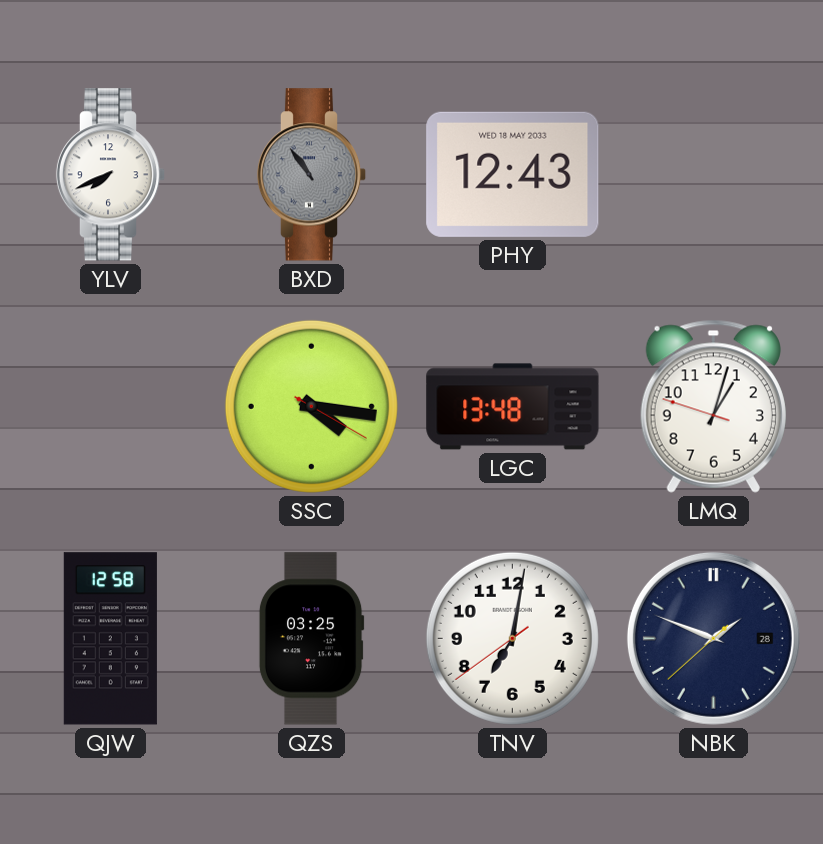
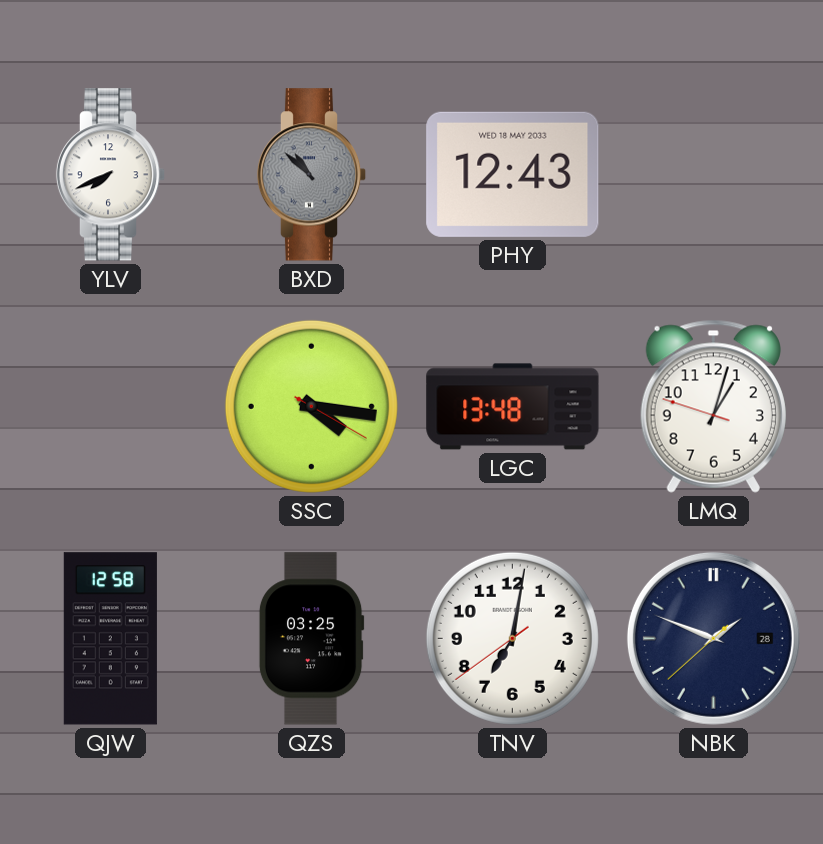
BXD: 10:54 -> 10:52 (312, 175)
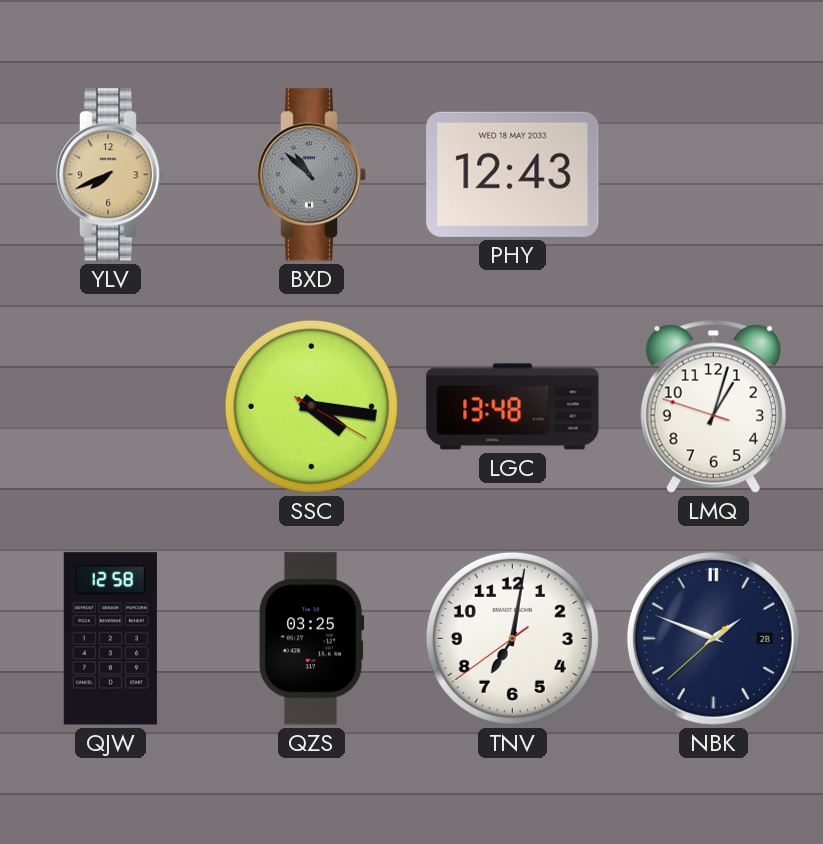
YLV dial: white -> champagne (111, 175)
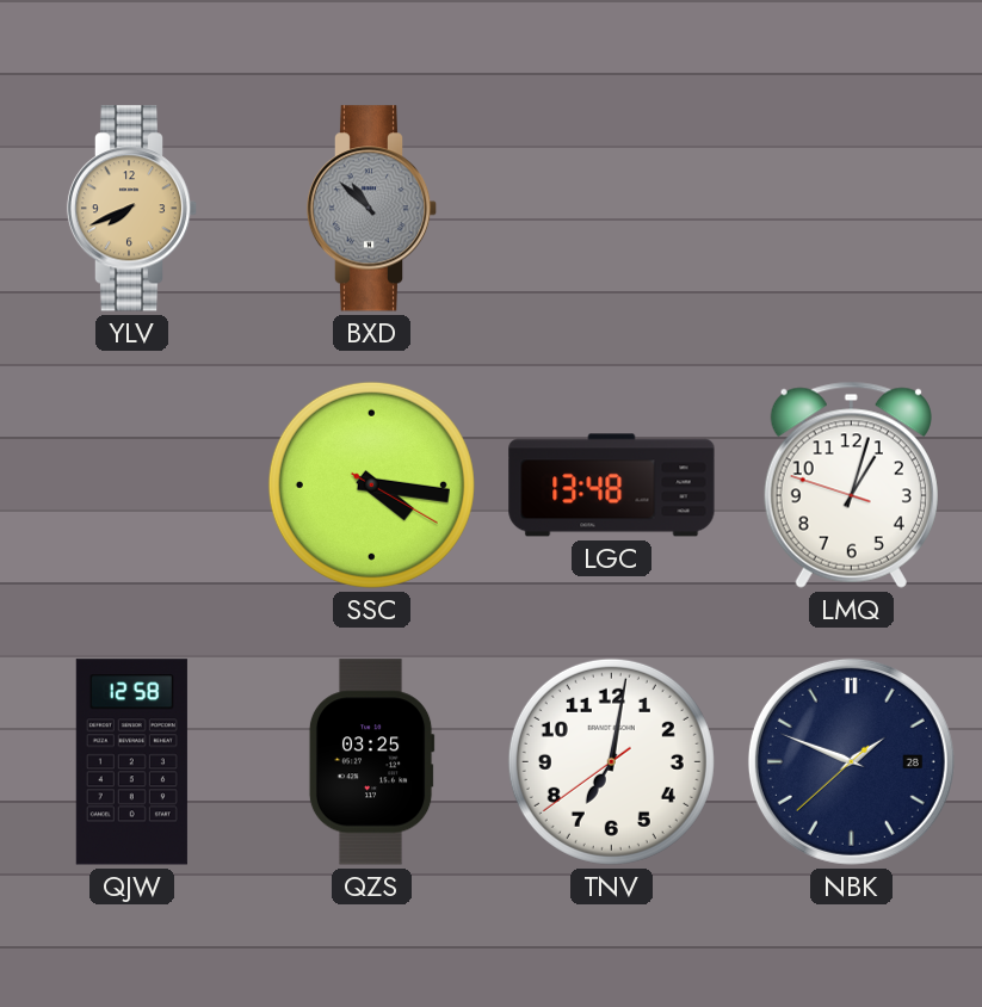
PHY: 12:43 -> none (513, 174)
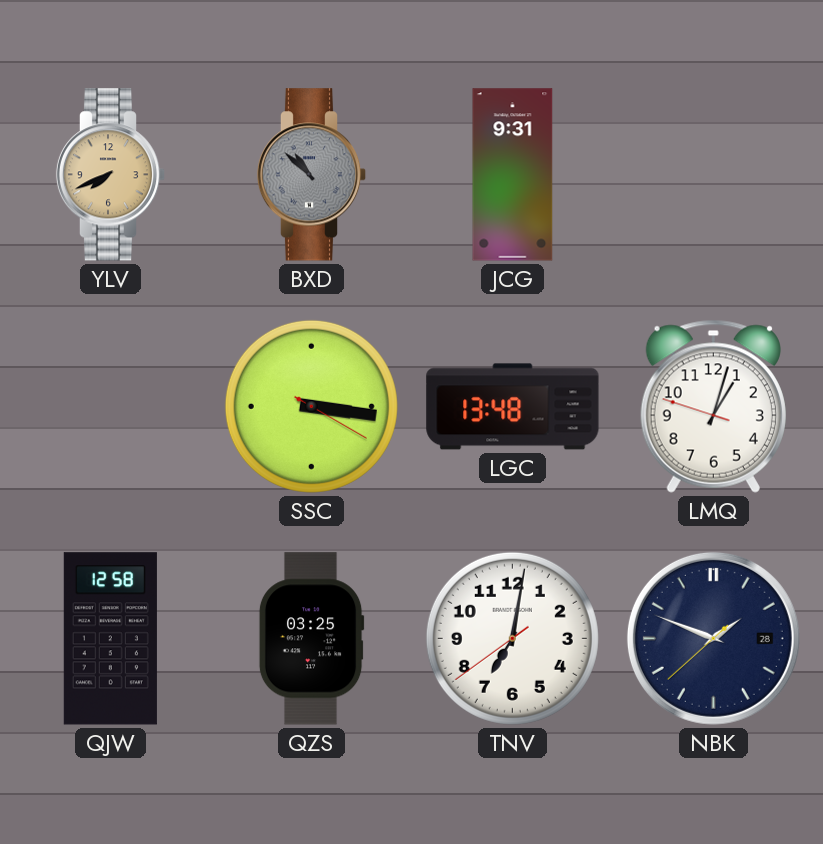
JCG: none -> 9:31 (513, 175)
SSC: 4:16 -> 3:16 (311, 406)
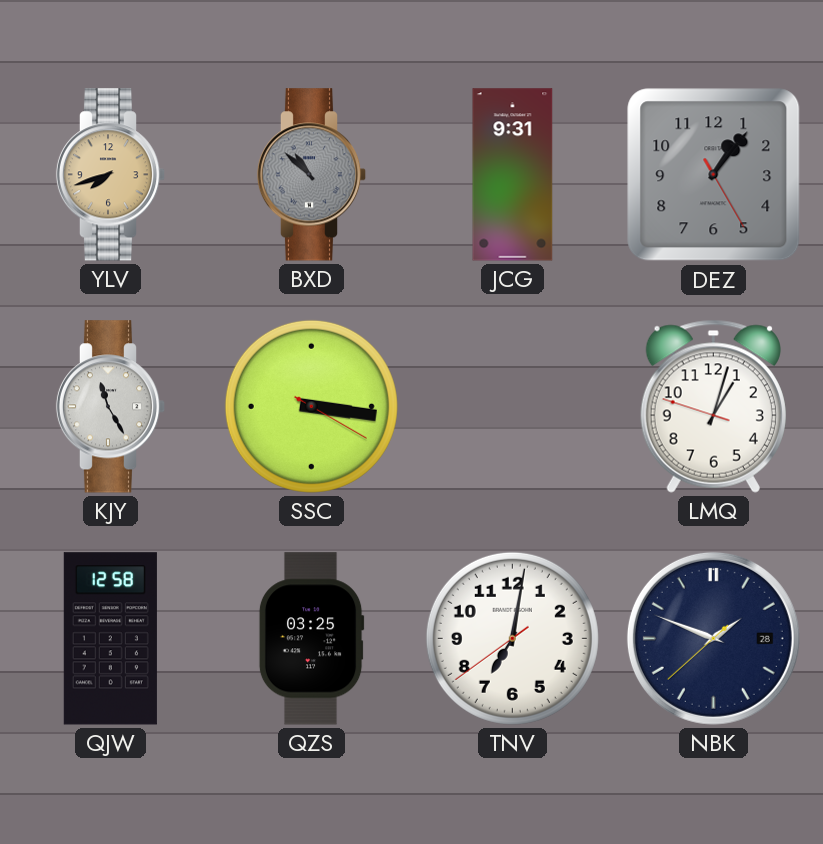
YLV: 7:41 -> 7:42 (111, 175)
DEZ: none -> 1:06 (714, 175)
KJY: none -> 11:25 (111, 407)
LGC: 13:48 -> none (513, 407)
